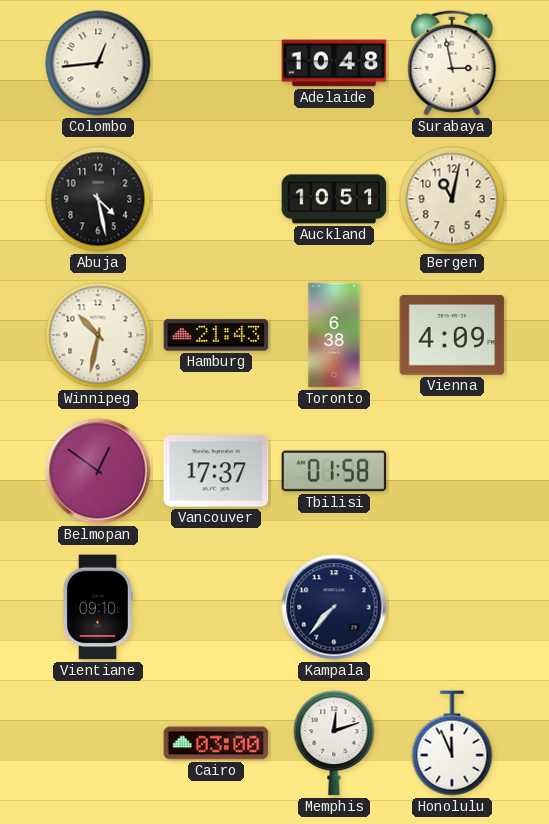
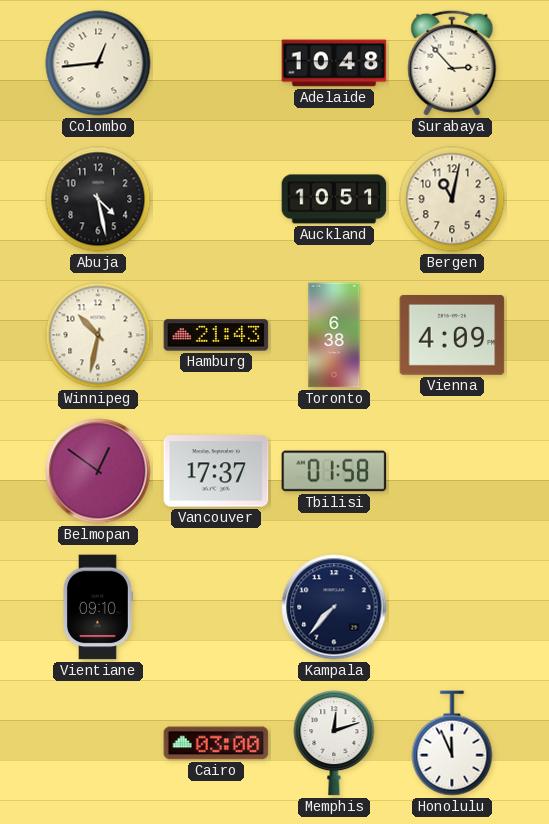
Surabaya: 2:58 -> 2:53 (452, 63)
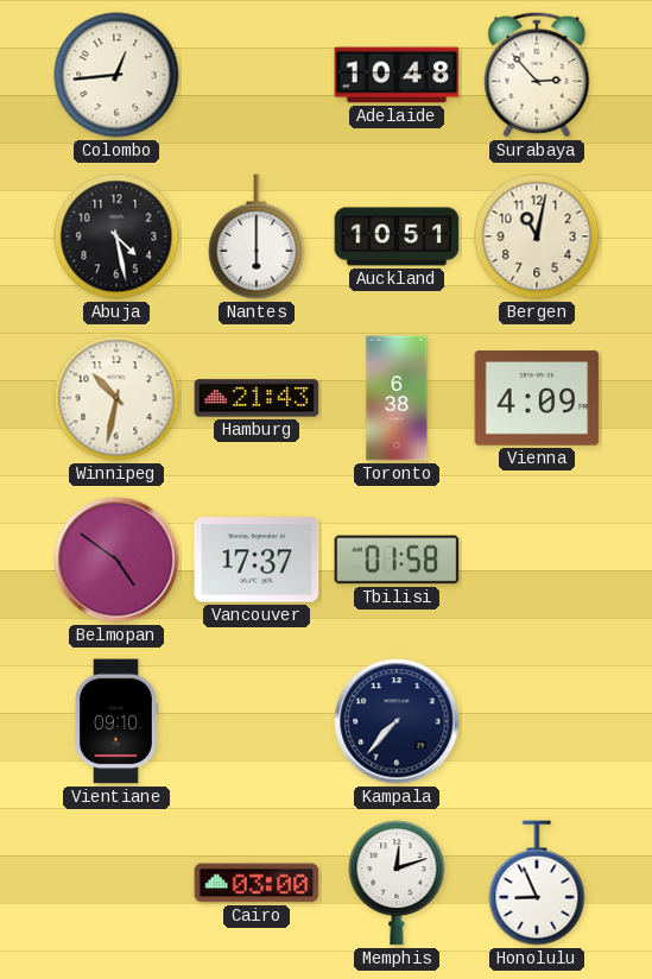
Nantes: none -> 6:00 (257, 236)
Belmopan: 12:51 -> 4:51 (116, 560)
Honolulu: 11:56 -> 8:56 (537, 883)
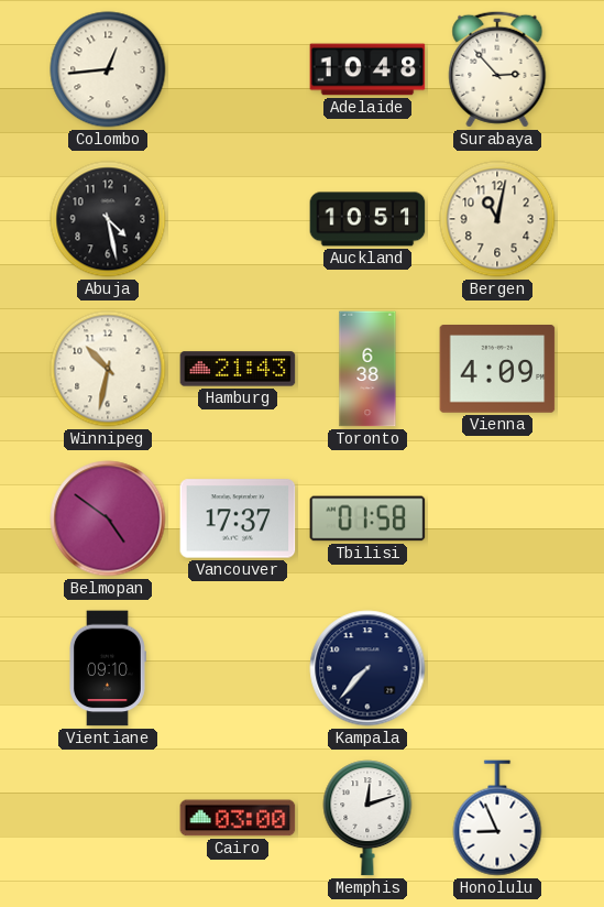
Nantes: 6:00 -> none (257, 236)
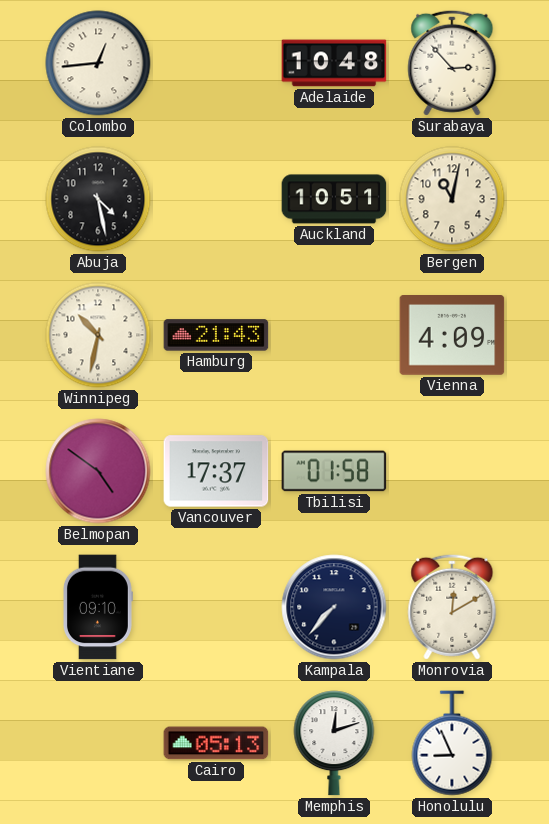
Toronto: 6:38 -> none (367, 369)
Monrovia: none -> 12:10 (452, 607)
Cairo: 03:00 -> 05:13 (216, 743)
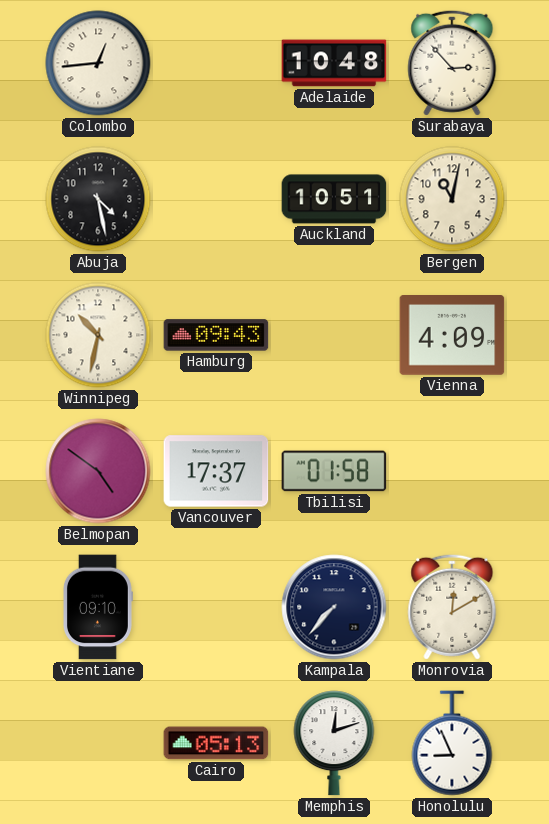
Hamburg: 21:43 -> 09:43 (216, 335)
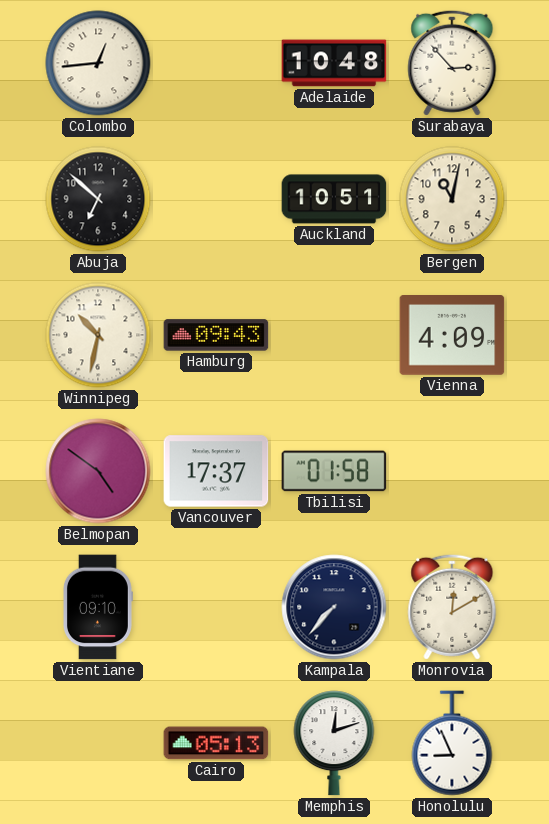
Abuja: 4:28 -> 6:52 (98, 199)
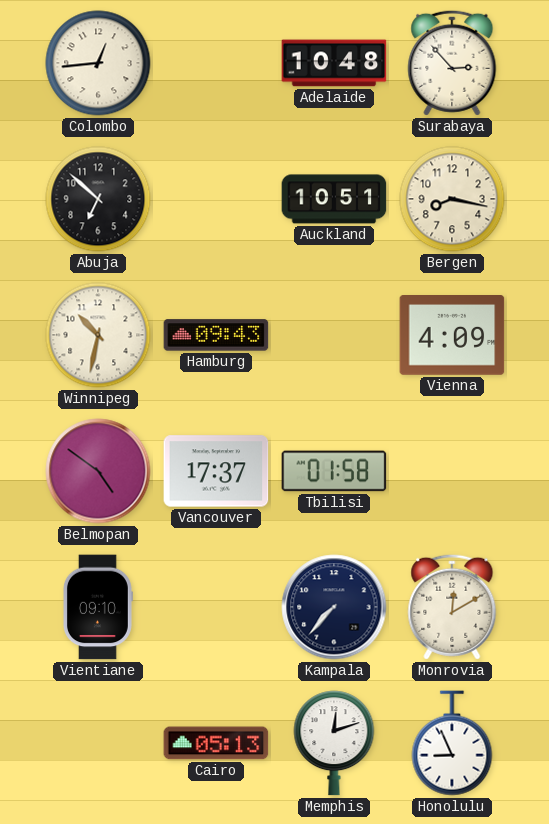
Bergen: 11:02 -> 8:17 (452, 199)
